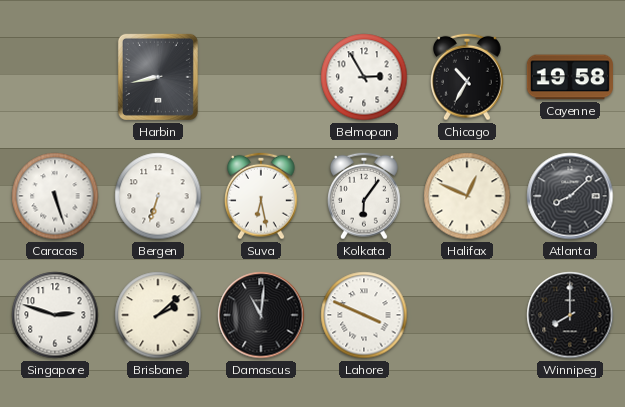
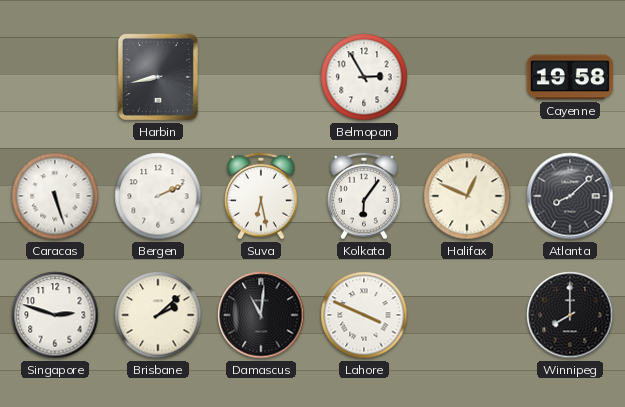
Chicago: 10:35 -> none (468, 77)
Bergen: 6:33 -> 2:11 (158, 196)
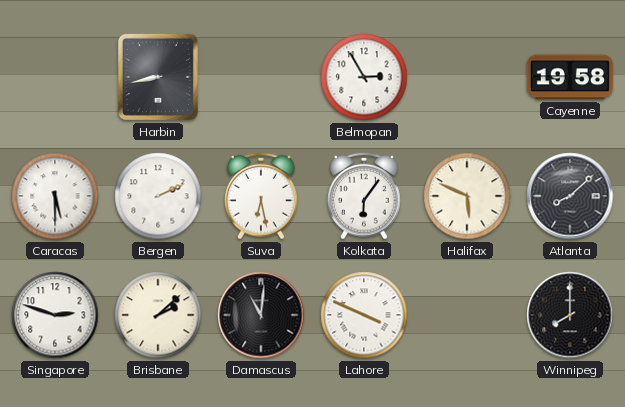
Caracas: 5:27 -> 5:30 (55, 196)
Halifax: 12:49 -> 5:49 (467, 196)
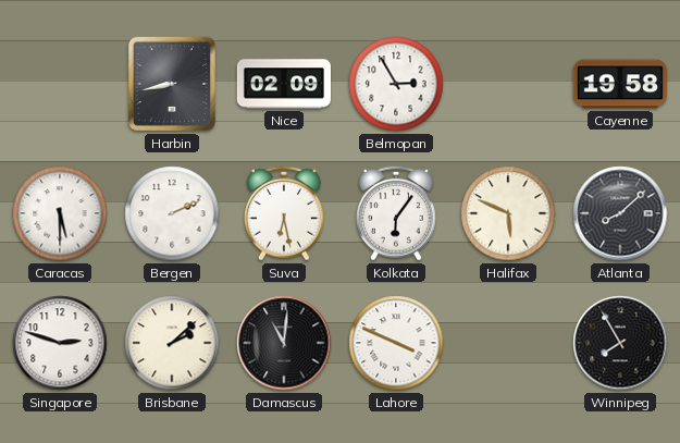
Nice: none -> 02:09 (283, 84)
Winnipeg: 8:00 -> 7:55 (620, 343)
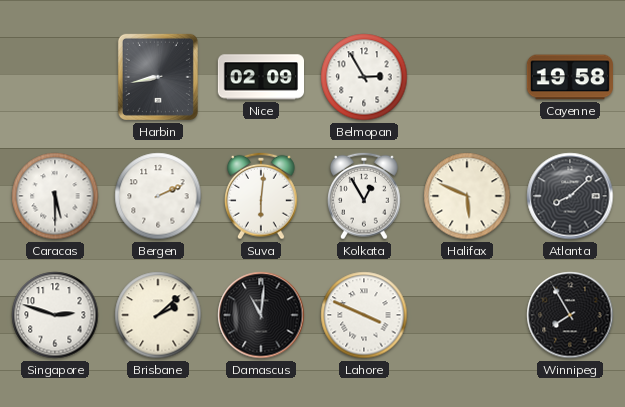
Suva: 6:28 -> 6:01 (262, 196)
Kolkata: 6:06 -> 12:55 (365, 196)
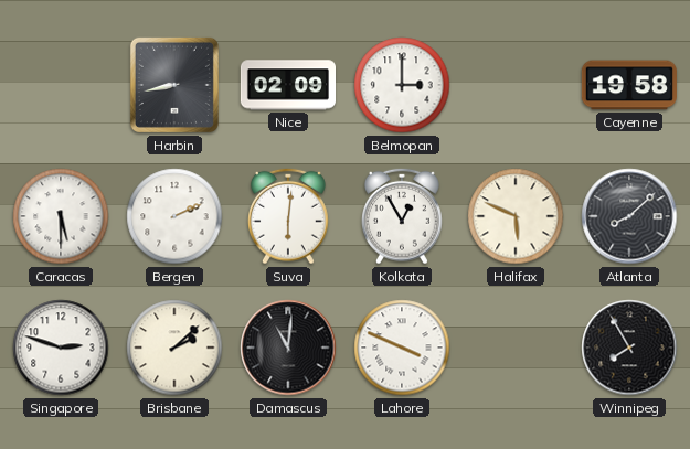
Belmopan: 2:55 -> 3:00 (402, 85)
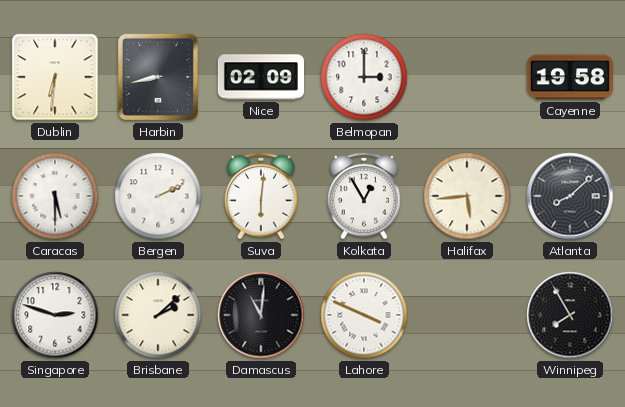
Dublin: none -> 6:31 (55, 77)
Halifax: 5:49 -> 5:44 (467, 196)
